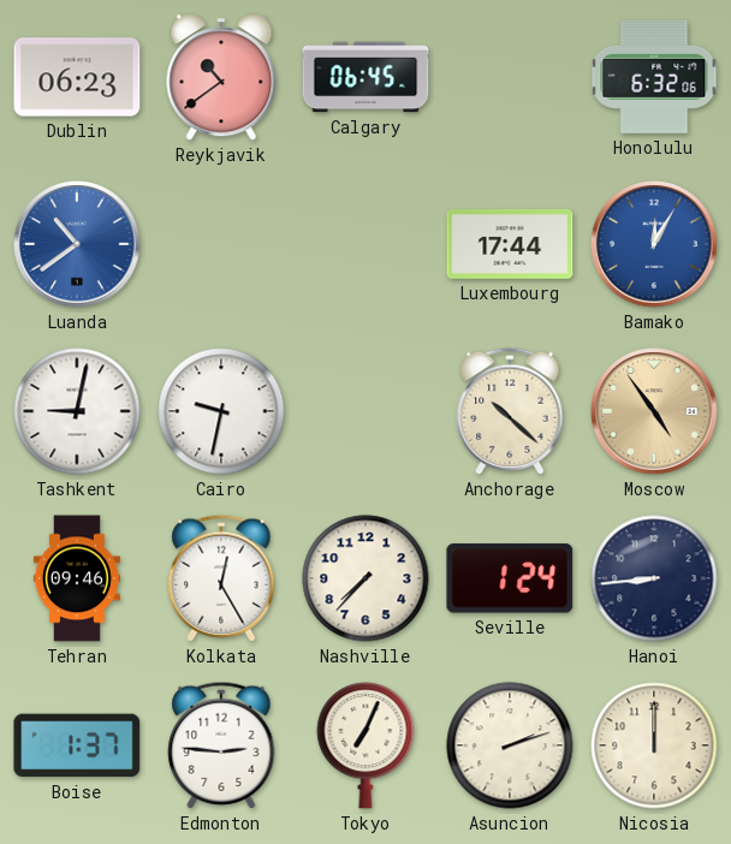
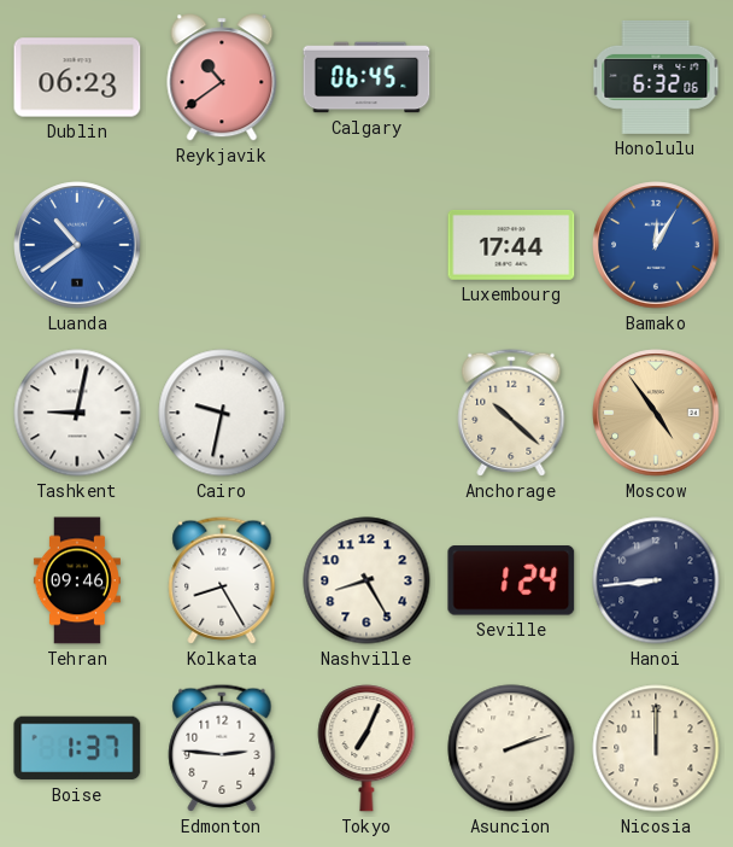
Kolkata: 12:25 -> 8:25 (222, 580)
Nashville: 7:37 -> 8:25 (366, 580)
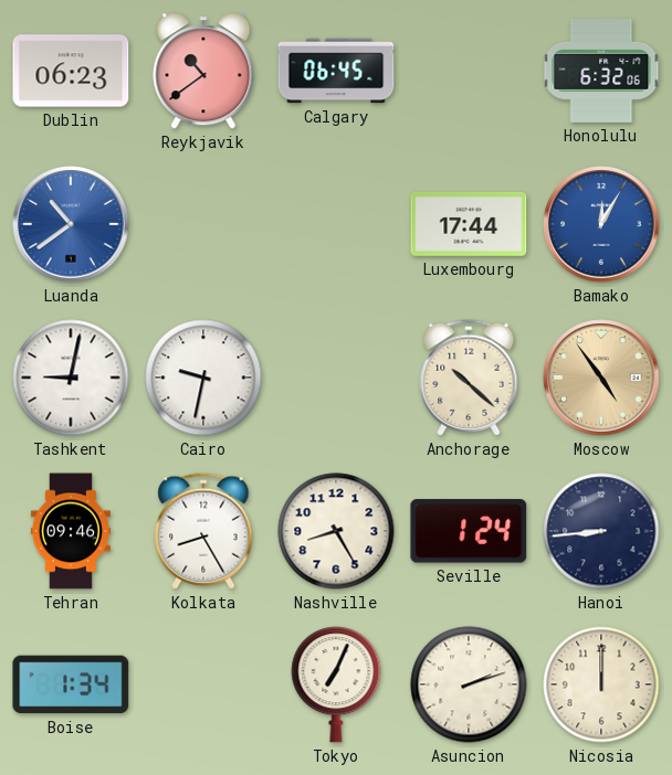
Boise: 1:37 -> 1:34 (71, 684)
Edmonton: 2:46 -> none (222, 748)
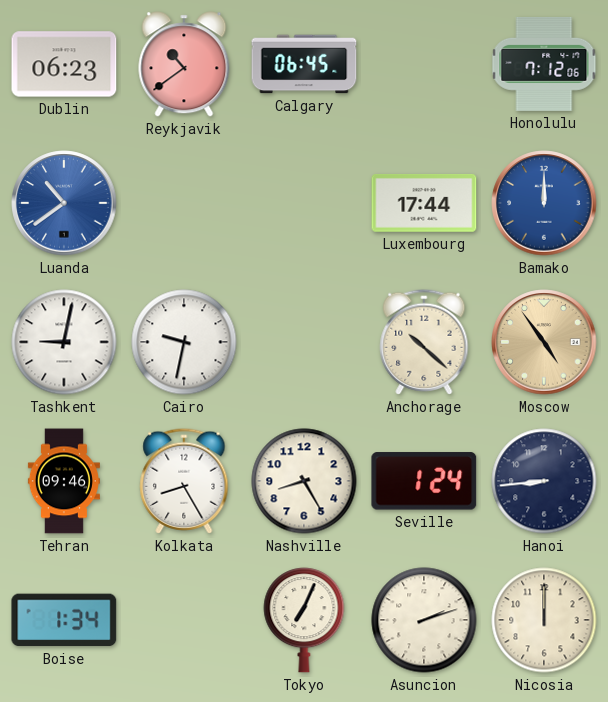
Honolulu: 6:32 -> 7:12 (544, 64)
Bamako: 12:05 -> 12:00 (544, 203)
